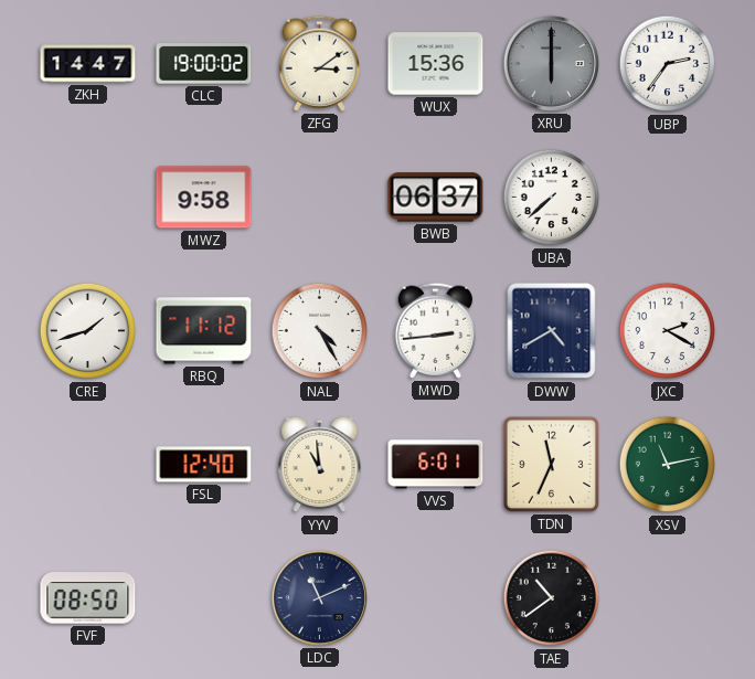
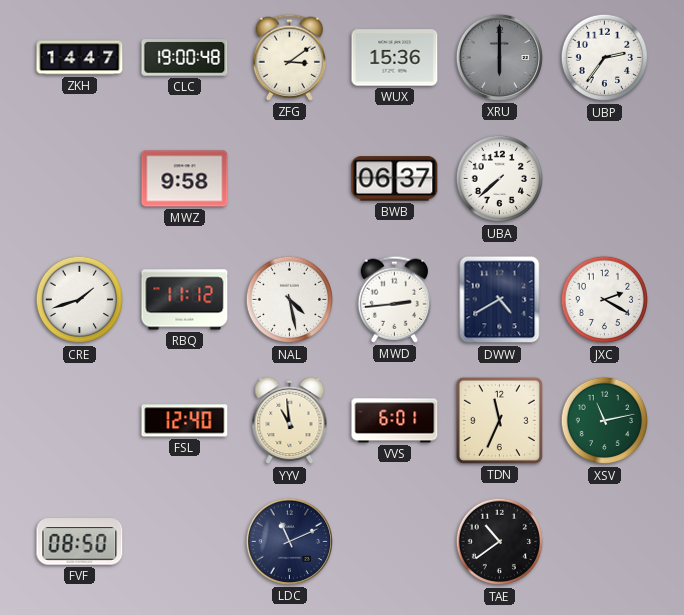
CLC: 19:00:02 -> 19:00:48 (185, 58)
NAL: 4:25 -> 4:28 (290, 300)
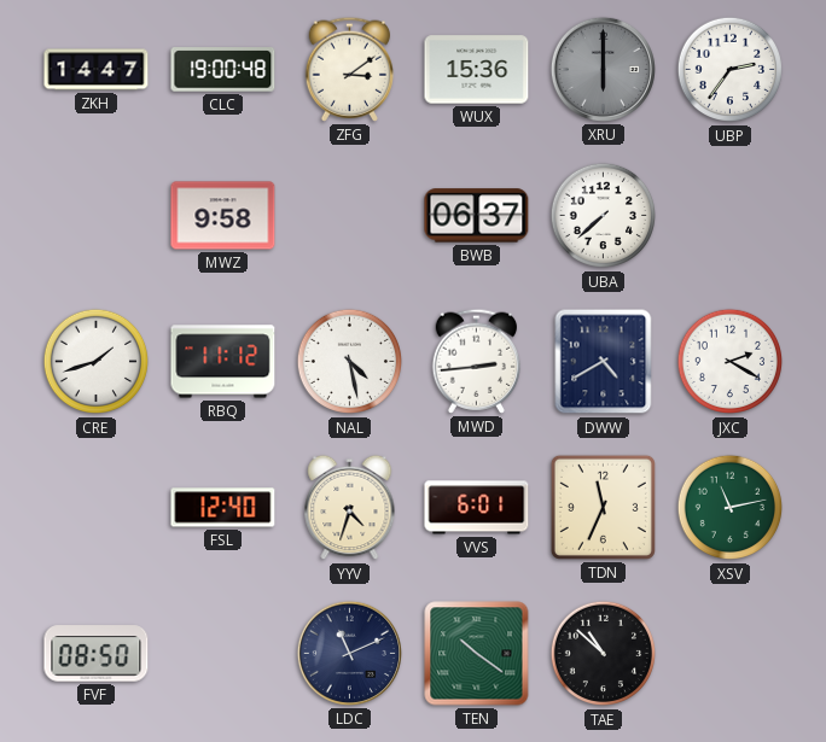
YYV: 10:59 -> 4:33 (350, 508)
TEN: none -> 10:21 (477, 654)
TAE: 10:39 -> 10:52 (604, 654)
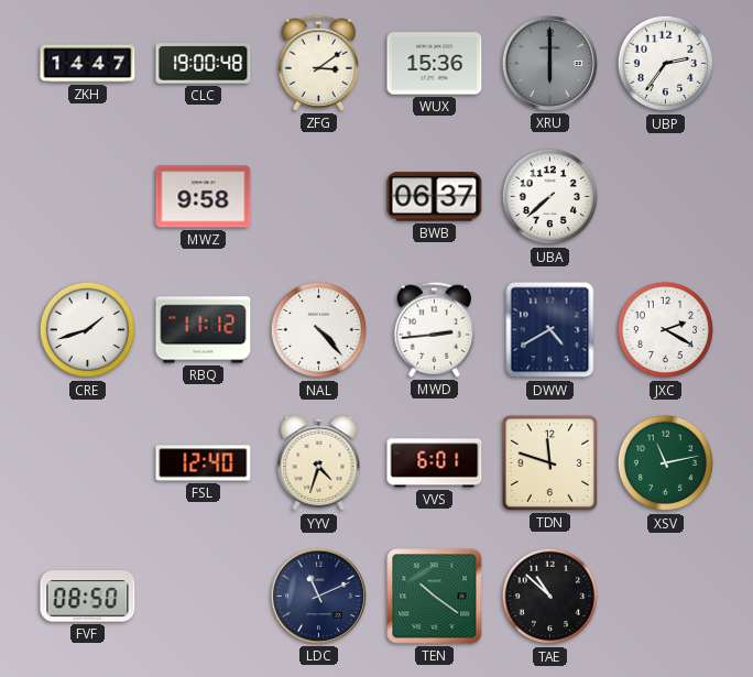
NAL: 4:28 -> 4:23 (319, 330)
TDN: 11:34 -> 11:48 (549, 462)
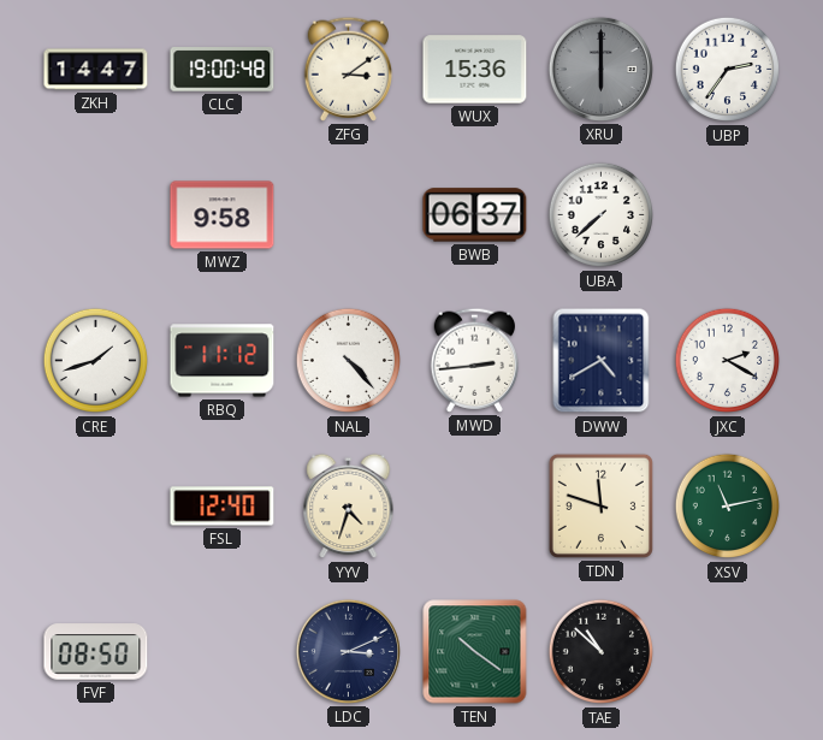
VVS: 6:01 -> none (435, 463)
LDC: 11:11 -> 3:11 (348, 651)
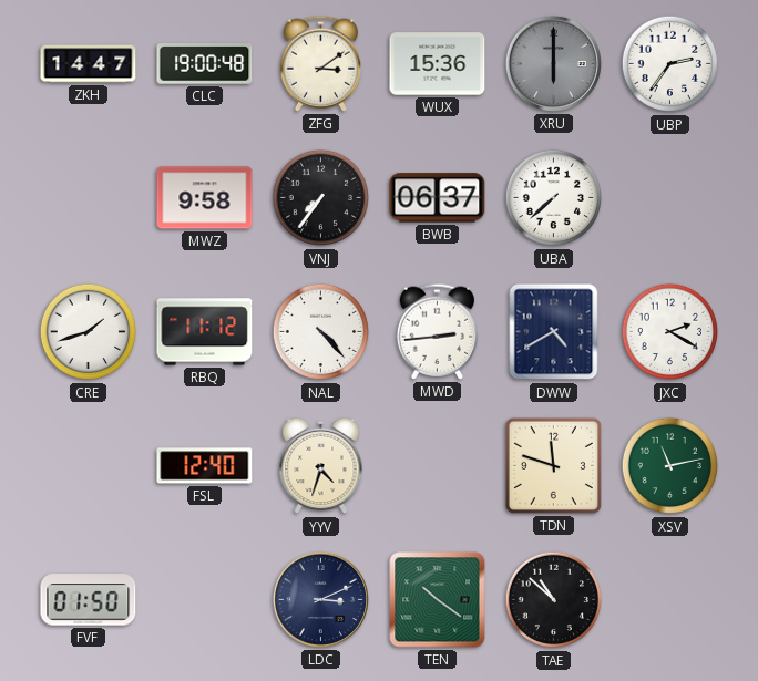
VNJ: none -> 7:36 (321, 198)
FVF: 08:50 -> 01:50 (89, 600)
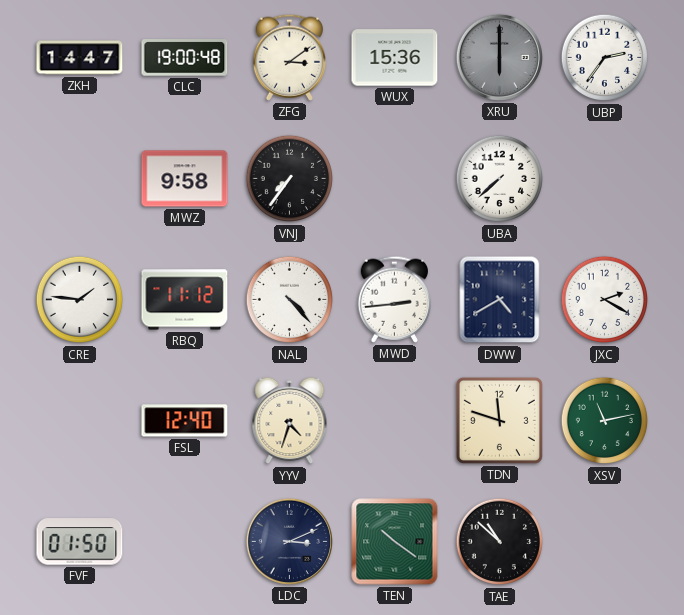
BWB: 06:37 -> none (438, 198)
CRE: 1:42 -> 1:46 (80, 300)
